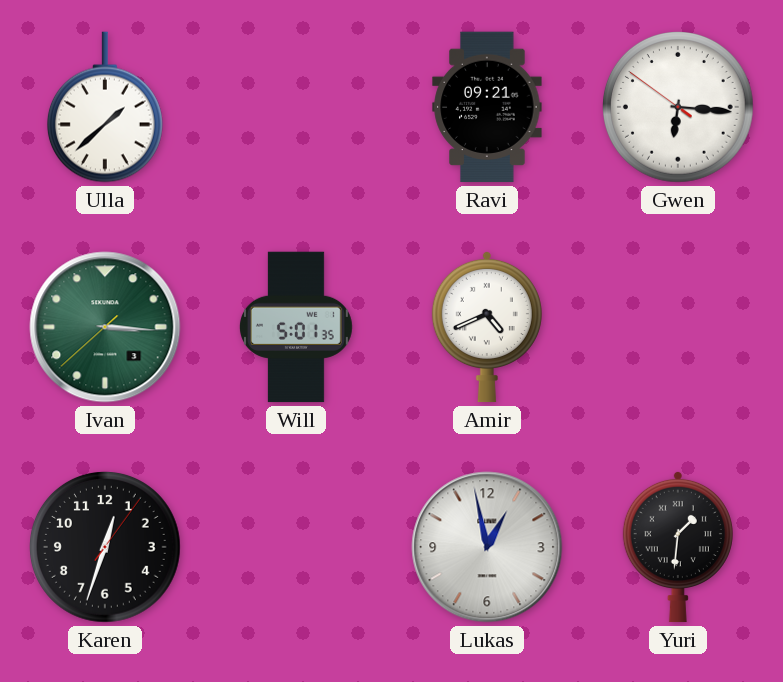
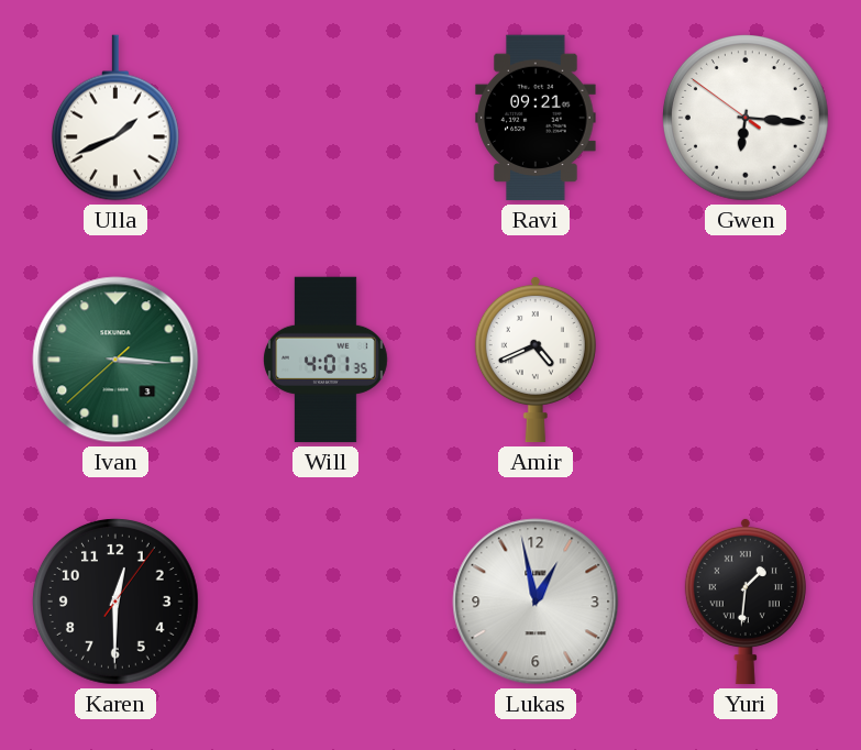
Ulla: 1:38 -> 1:41 (115, 118)
Will: 5:01 -> 4:01 (325, 360)
Karen: 12:33 -> 12:30 (117, 603)
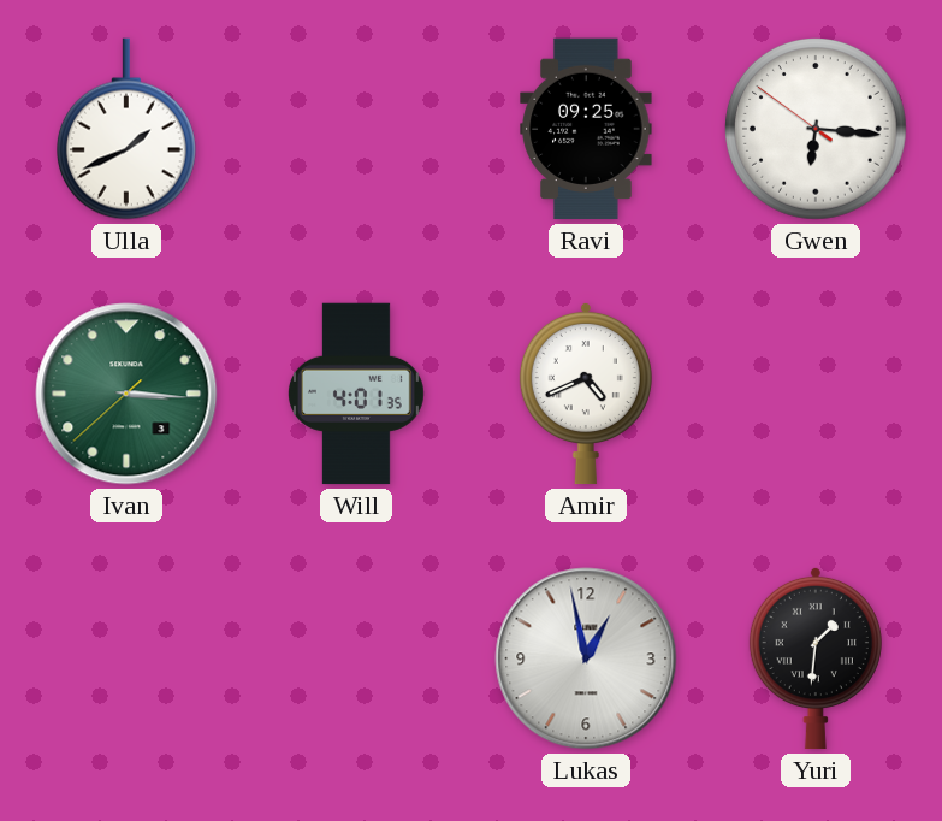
Ravi: 09:21 -> 09:25 (586, 129)
Karen: 12:30 -> none (117, 603)
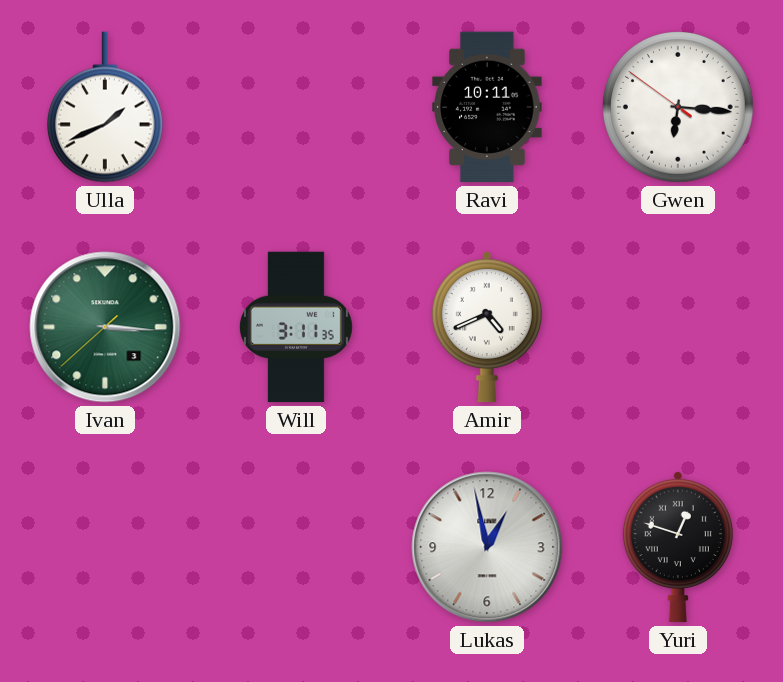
Ravi: 09:25 -> 10:11 (487, 107)
Will: 4:01 -> 3:11 (296, 327)
Yuri: 1:31 -> 12:48 (678, 547)
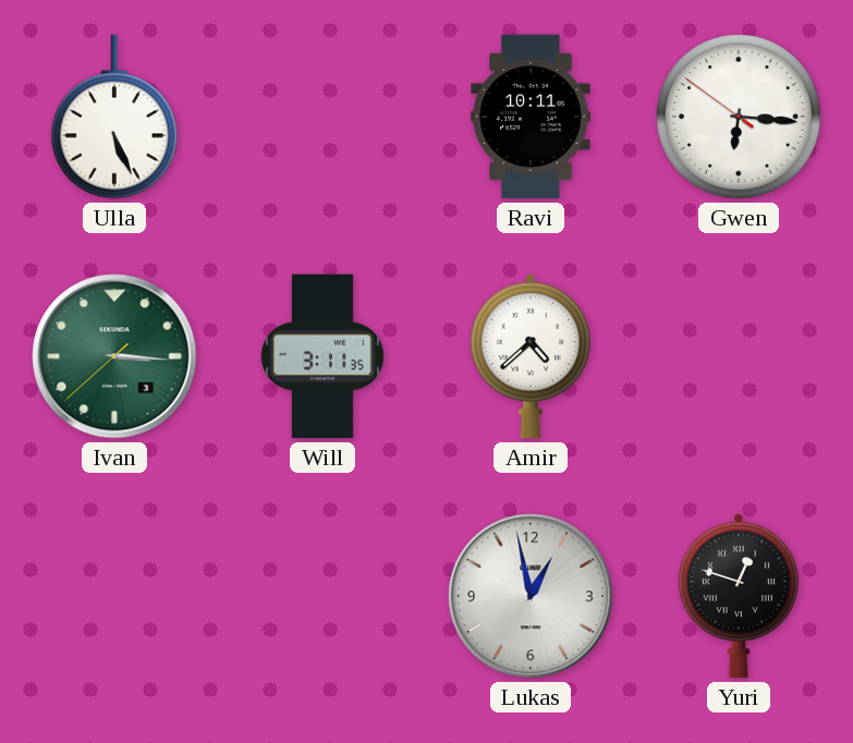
Ulla: 1:41 -> 5:26 (114, 117)
Amir: 4:41 -> 4:38 (531, 356)
